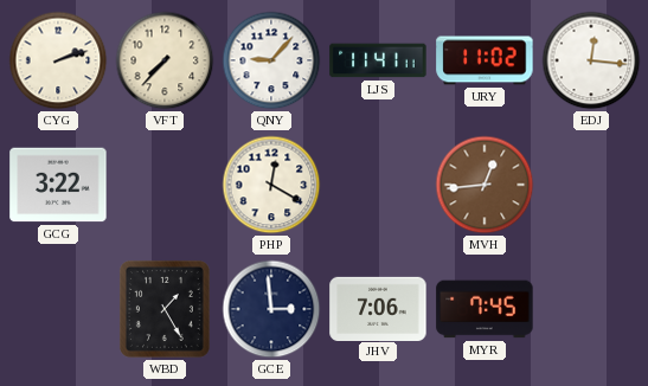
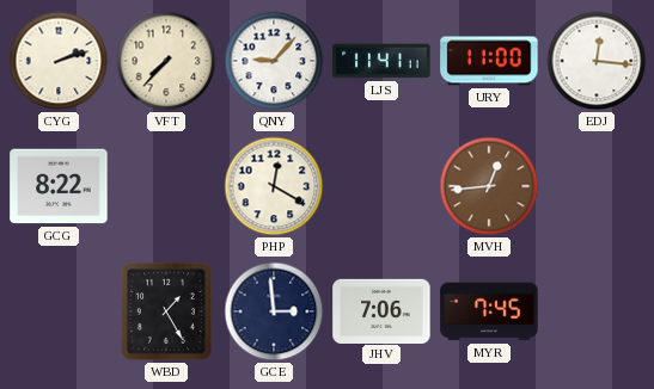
URY: 11:02 -> 11:00 (489, 61)
GCG: 3:22 -> 8:22 (59, 186)
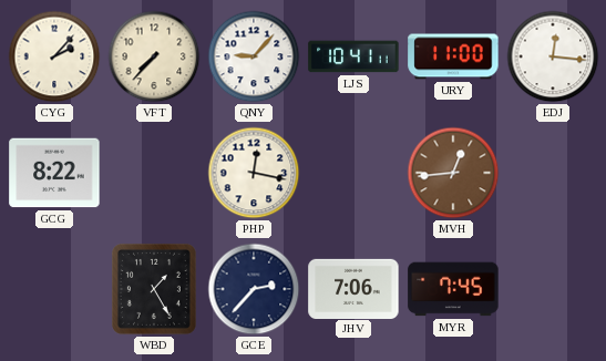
CYG: 2:12 -> 2:07 (54, 56)
LJS: 11:41 -> 10:41 (353, 56)
PHP: 12:20 -> 12:17 (254, 173)
GCE: 2:59 -> 2:37 (254, 289)
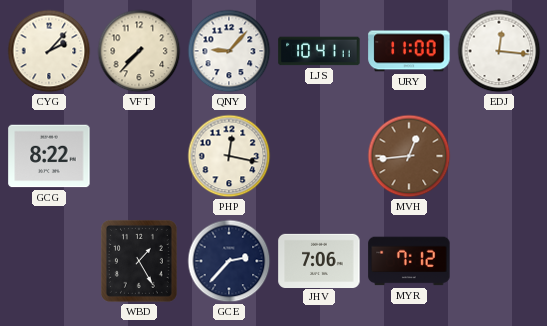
MYR: 7:45 -> 7:12 (409, 261)
